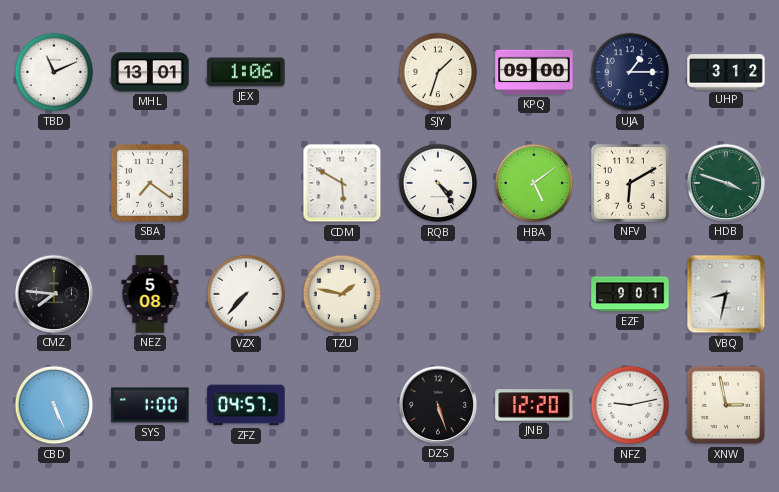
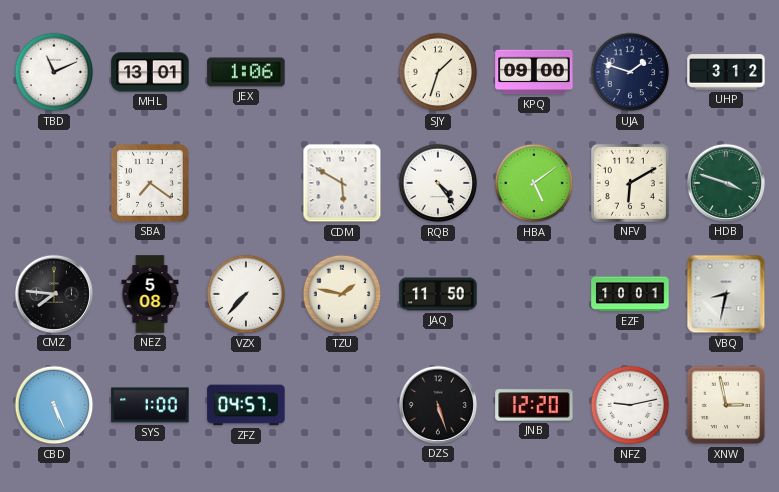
UJA: 1:15 -> 1:48 (630, 72)
JAQ: none -> 11:50 (438, 294)
EZF: 9:01 -> 10:01 (630, 294)
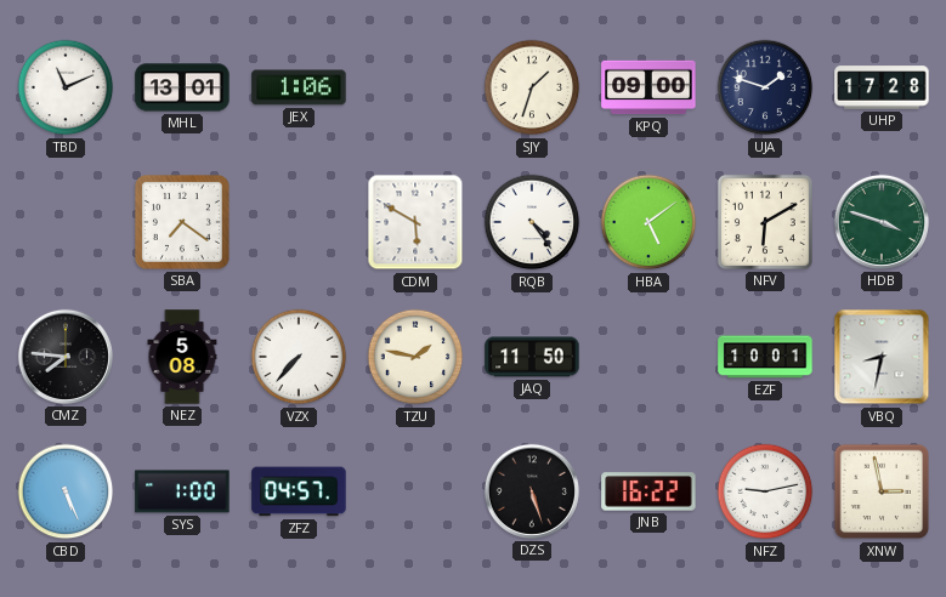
UHP: 3:12 -> 17:28 (882, 87)
JNB: 12:20 -> 16:22 (648, 491)
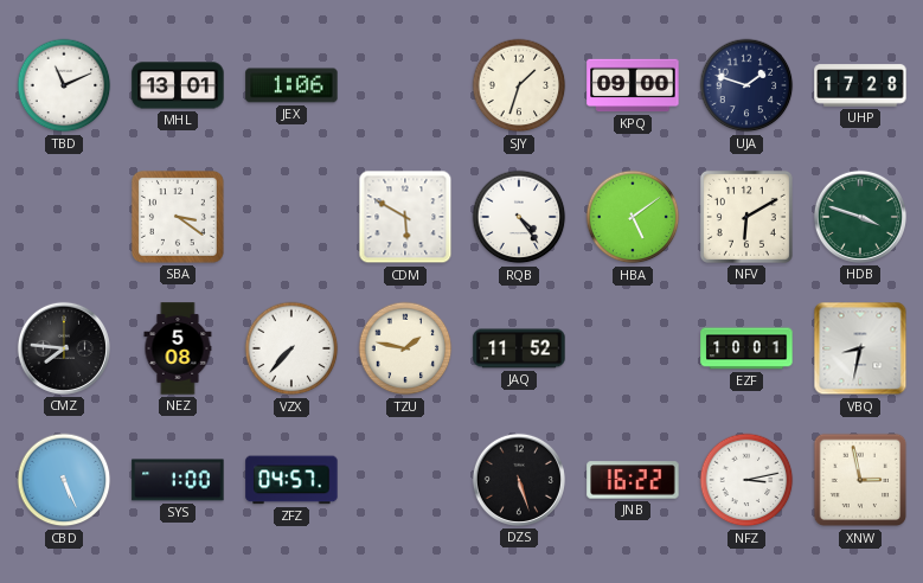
SBA: 7:21 -> 3:21 (178, 217)
JAQ: 11:50 -> 11:52 (519, 348)
NFZ: 9:13 -> 3:13 (746, 480)
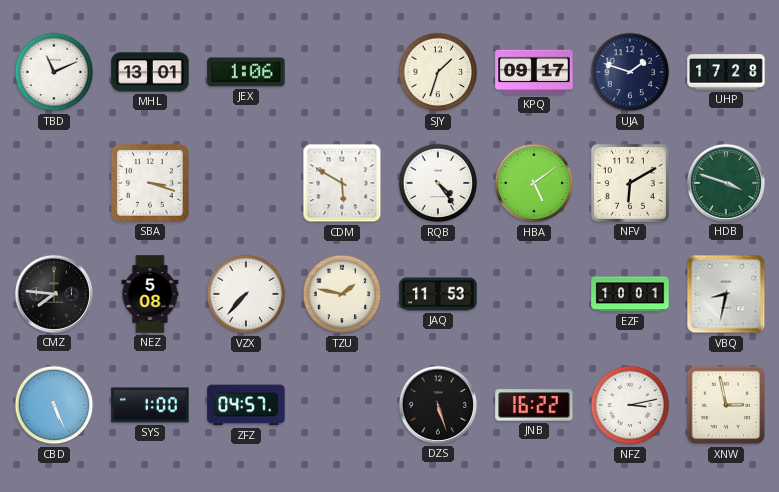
KPQ: 09:00 -> 09:17 (534, 72)
SBA: 3:21 -> 3:18 (150, 183)
JAQ: 11:52 -> 11:53 (438, 294)
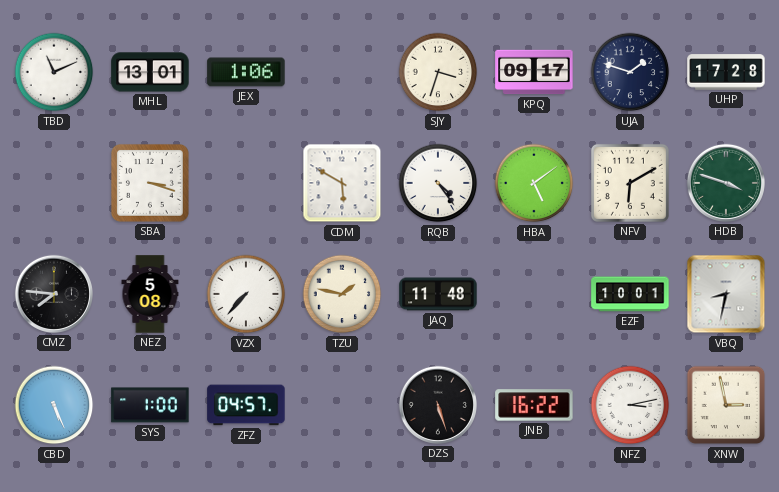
SJY: 1:33 -> 3:33 (438, 72)
JAQ: 11:53 -> 11:48 (438, 294)
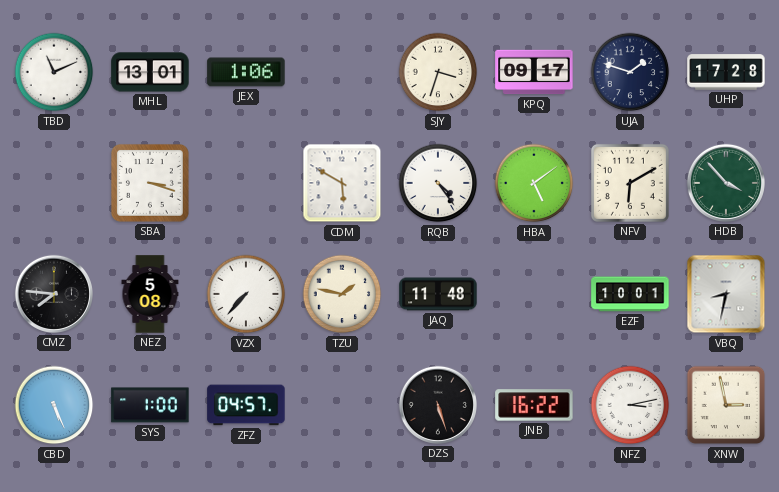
HDB: 3:48 -> 3:53 (726, 183)
